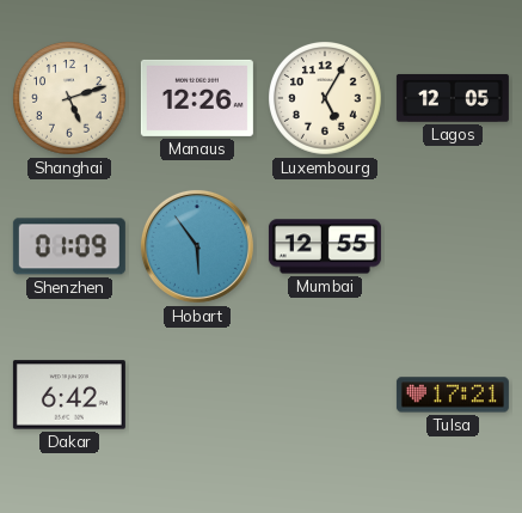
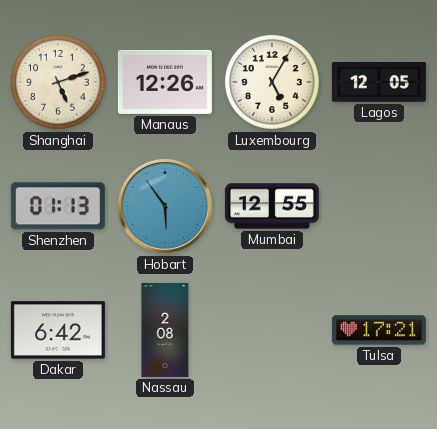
Shenzhen: 01:09 -> 01:13 (58, 206)
Nassau: none -> 2:08 (165, 330)
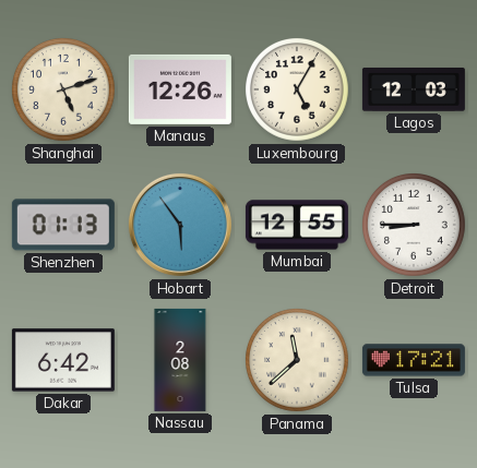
Lagos: 12:05 -> 12:03 (414, 89)
Detroit: none -> 8:45 (415, 226)
Panama: none -> 11:38 (298, 361)
